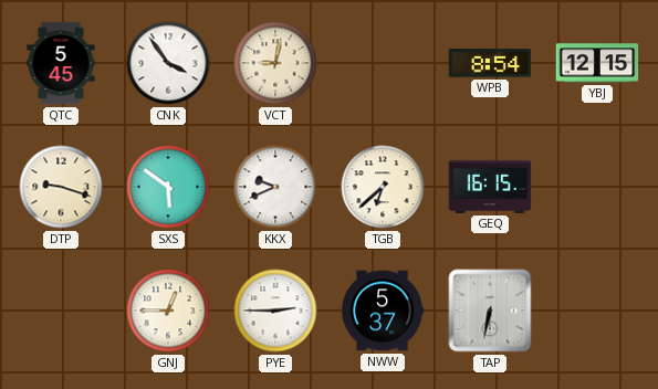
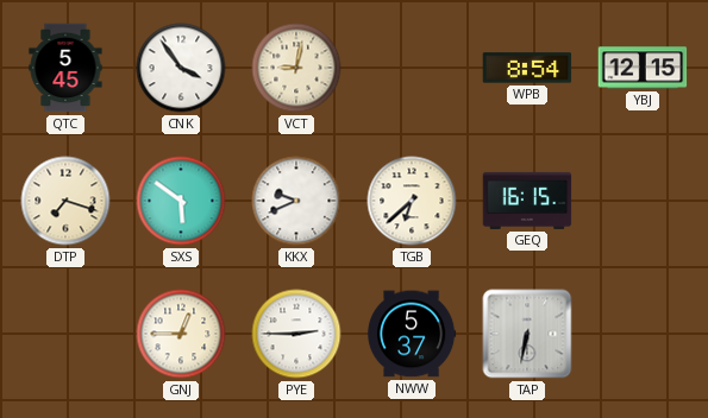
DTP: 9:18 -> 7:18 (65, 201)
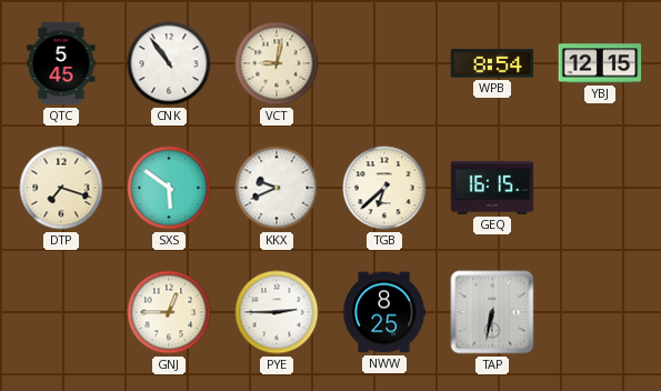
CNK: 3:54 -> 10:54 (169, 63)
NWW: 5:37 -> 8:25 (384, 312)
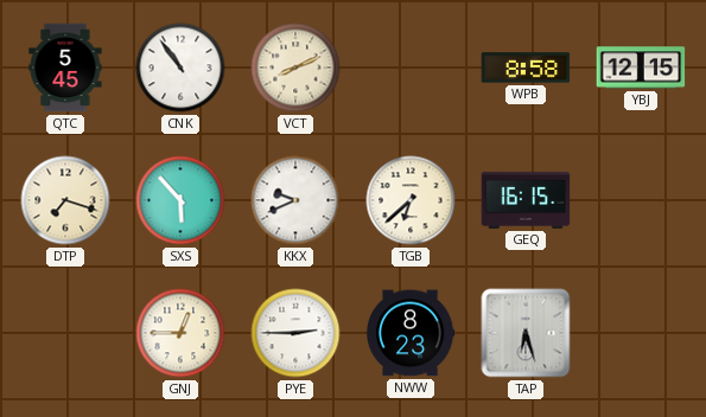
VCT: 9:02 -> 8:11 (295, 68)
WPB: 8:54 -> 8:58 (526, 68)
SXS: 5:51 -> 5:53 (180, 200)
NWW: 8:25 -> 8:23 (411, 333)
TAP: 6:32 -> 6:27 (526, 333)
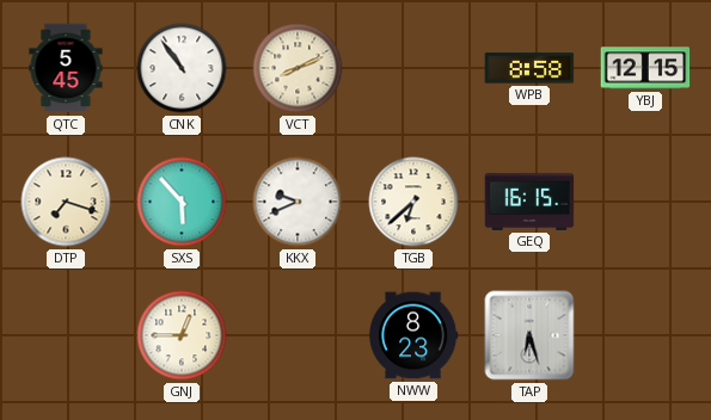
PYE: 2:45 -> none (295, 333)
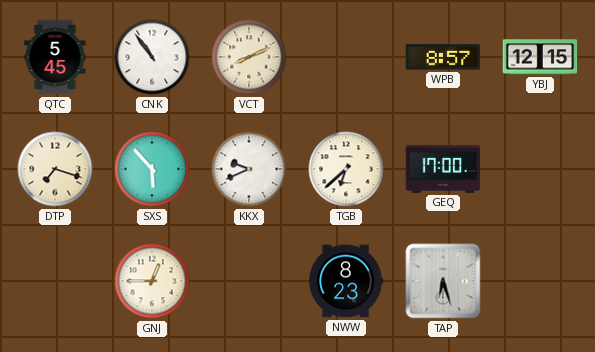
WPB: 8:58 -> 8:57 (443, 57)
GEQ: 16:15 -> 17:00 (443, 169)
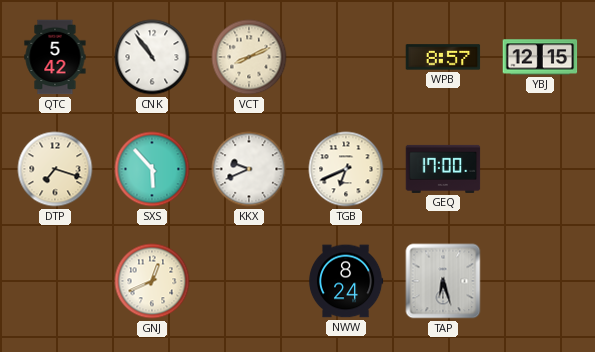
QTC: 5:45 -> 5:42 (55, 57)
TGB: 6:38 -> 6:41 (346, 169)
GNJ: 12:45 -> 12:41 (152, 281)
NWW: 8:23 -> 8:24 (346, 281)
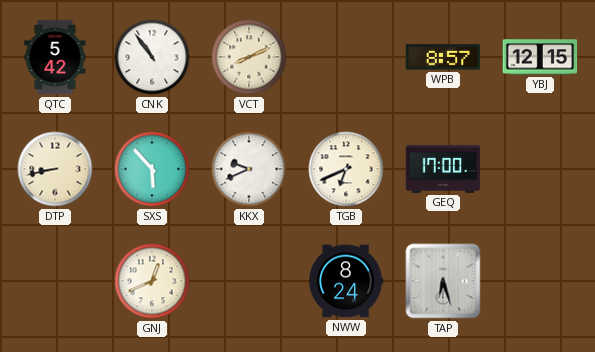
DTP: 7:18 -> 8:43 (55, 169)
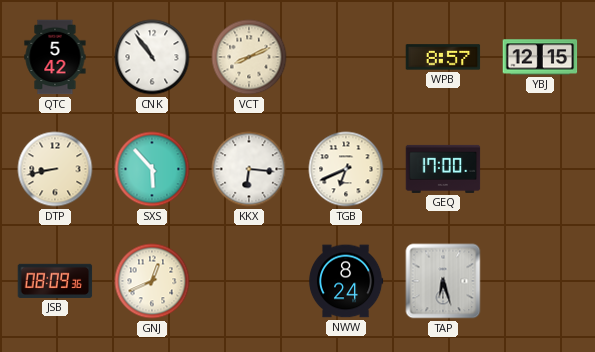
KKX: 9:41 -> 6:16 (249, 169)
JSB: none -> 08:09 (55, 281)
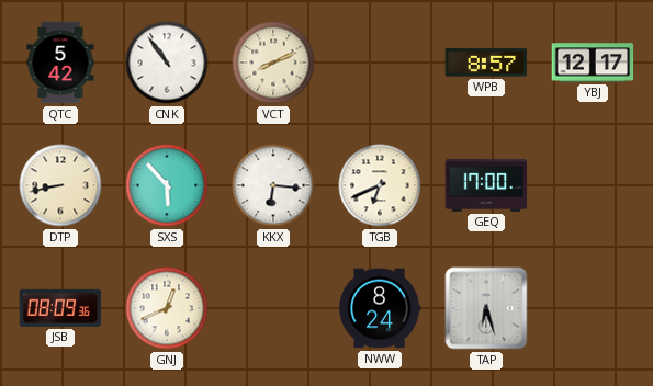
YBJ: 12:15 -> 12:17 (593, 63)
